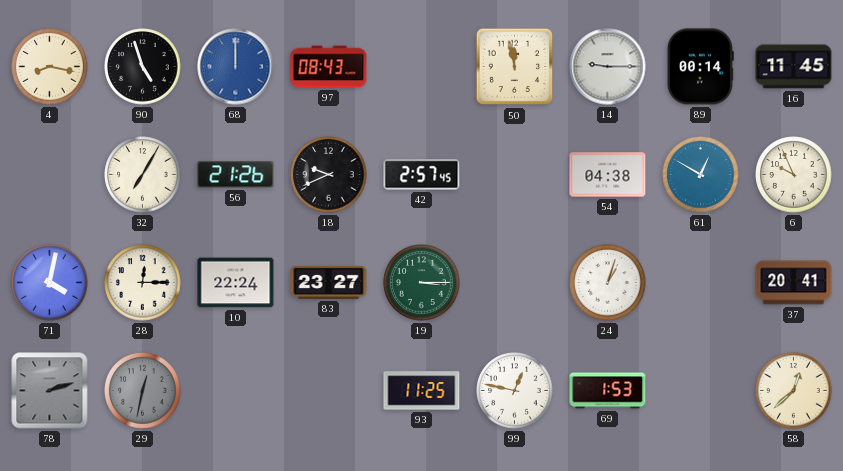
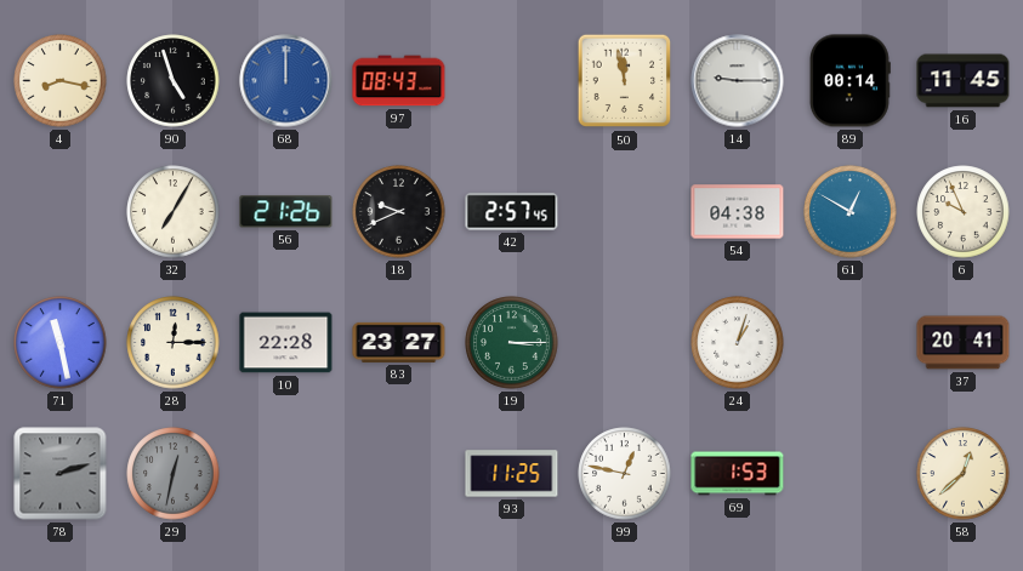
71: 4:02 -> 11:28 (61, 343)
10: 22:24 -> 22:28 (286, 343)
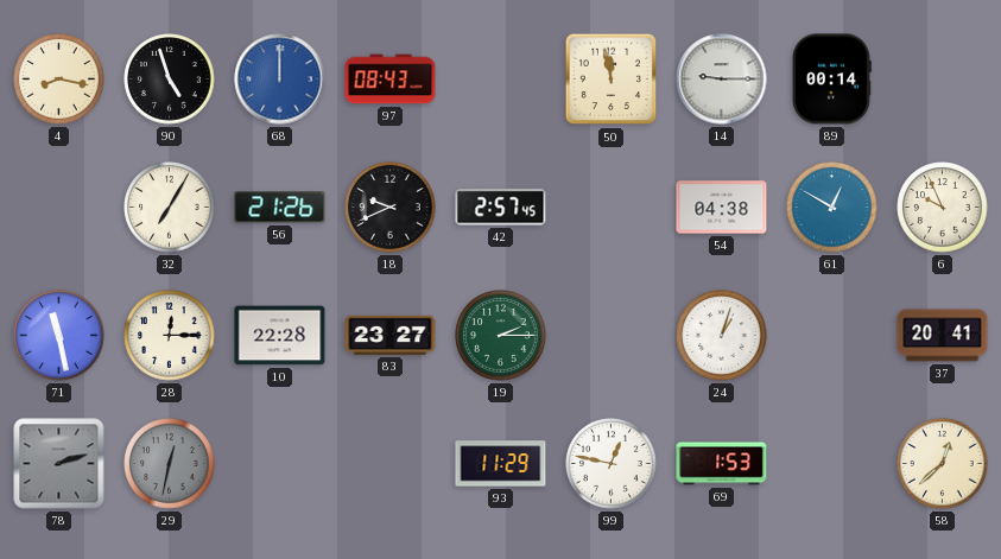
16: 11:45 -> none (964, 81)
19: 3:15 -> 2:15 (501, 336)
93: 11:25 -> 11:29 (501, 464)
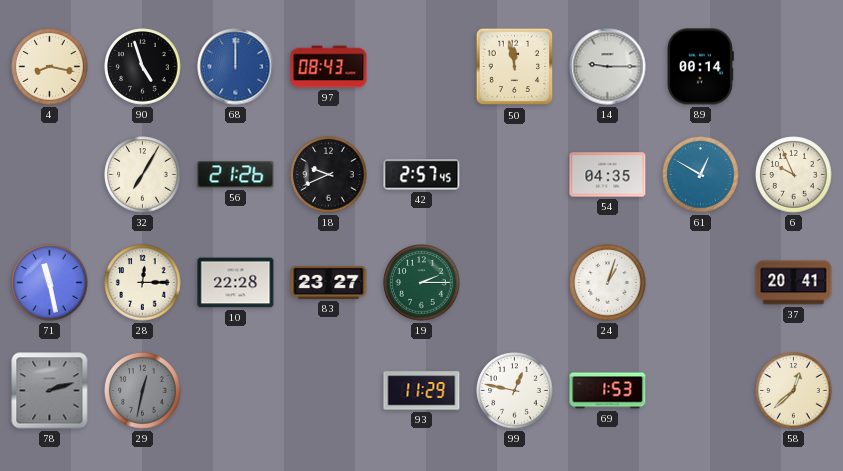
54: 04:38 -> 04:35 (608, 175)
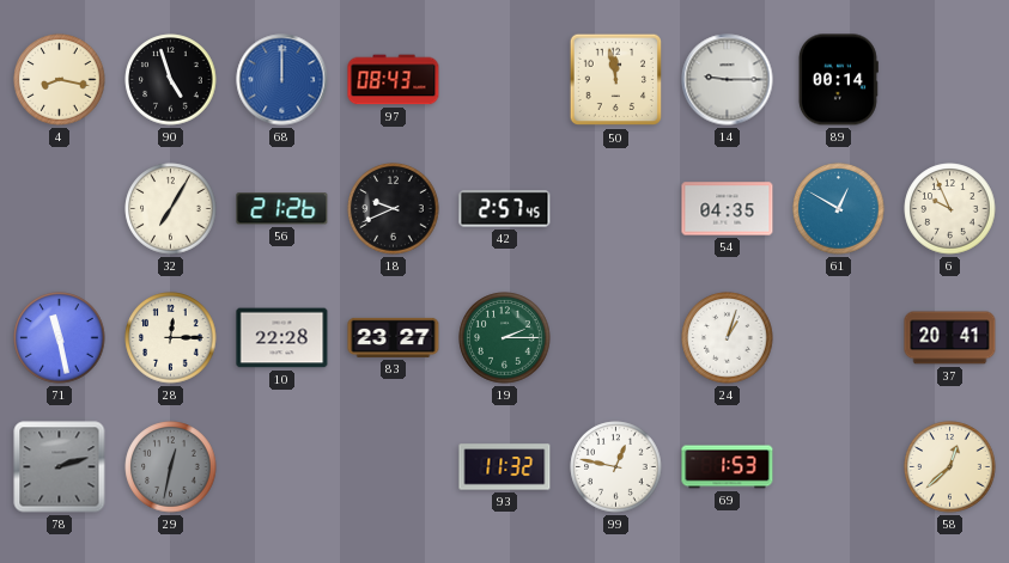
93: 11:29 -> 11:32 (505, 467)
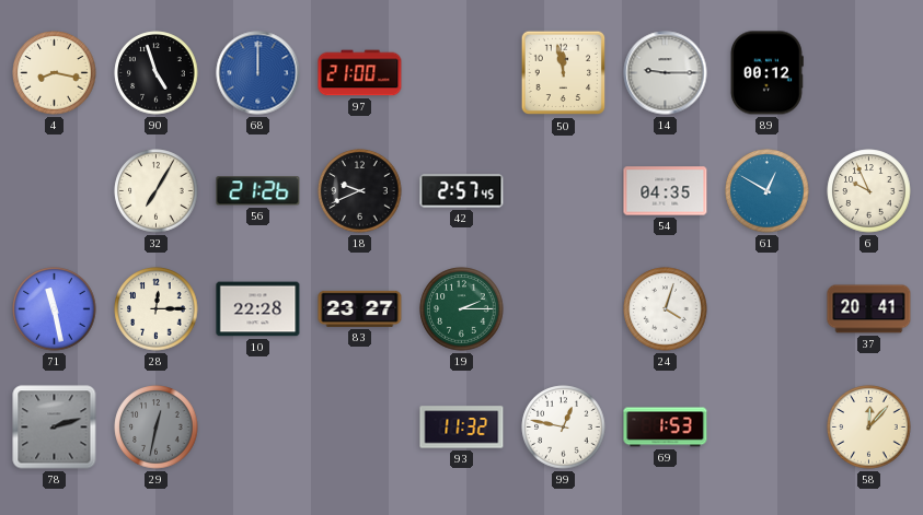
97: 08:43 -> 21:00 (360, 73)
89: 00:14 -> 00:12 (766, 73)
24: 1:03 -> 4:03 (666, 309)
58: 12:38 -> 12:07 (869, 428)
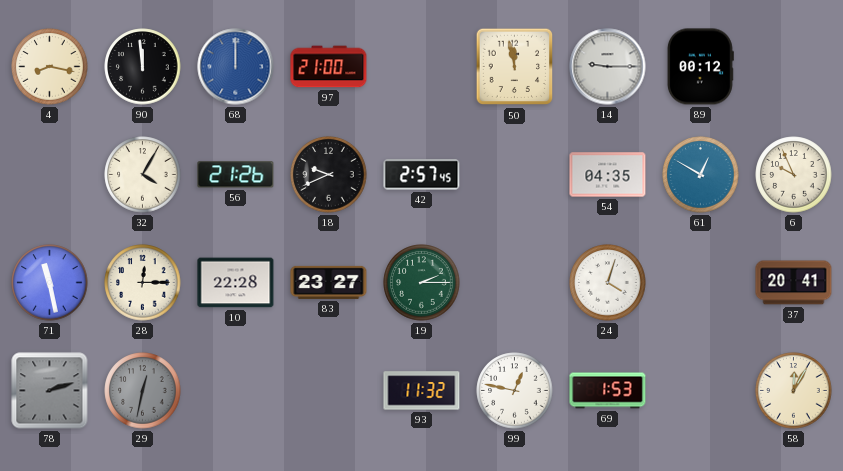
90: 4:57 -> 11:59 (143, 67)
32: 7:05 -> 4:05 (143, 175)
58: 12:07 -> 12:05 (794, 391)
